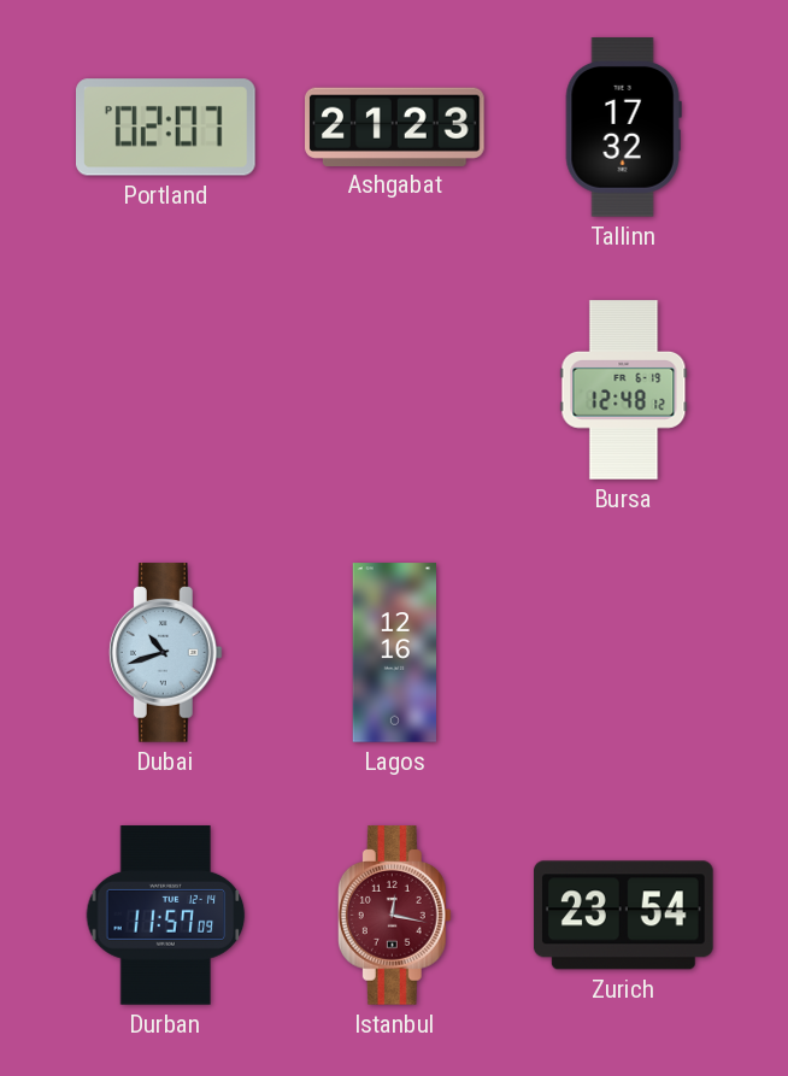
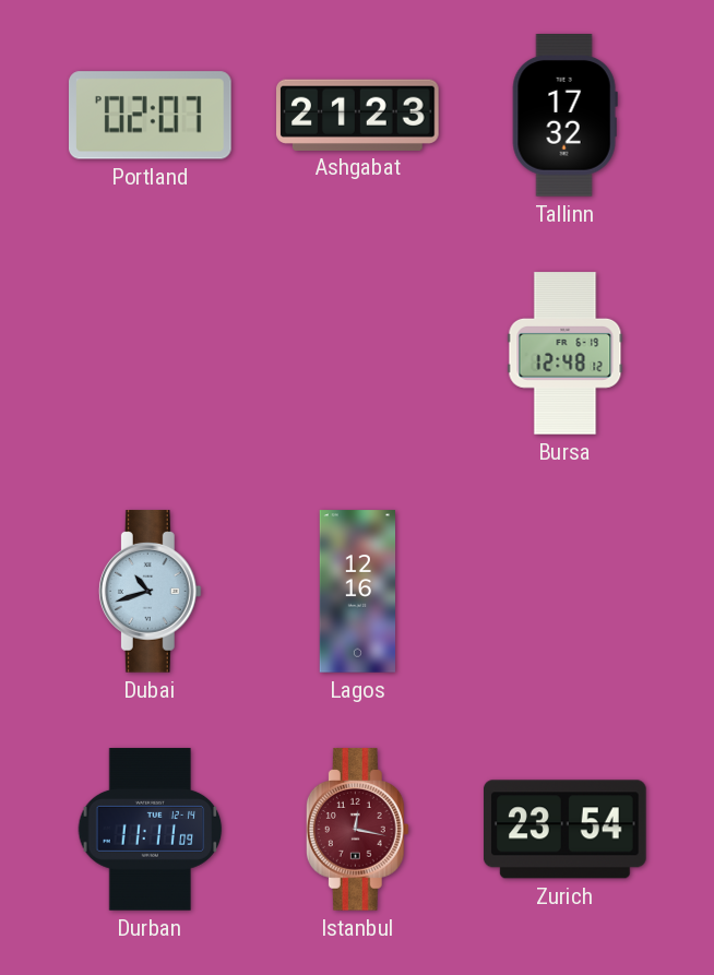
Durban: 11:57 -> 11:11 (151, 830)
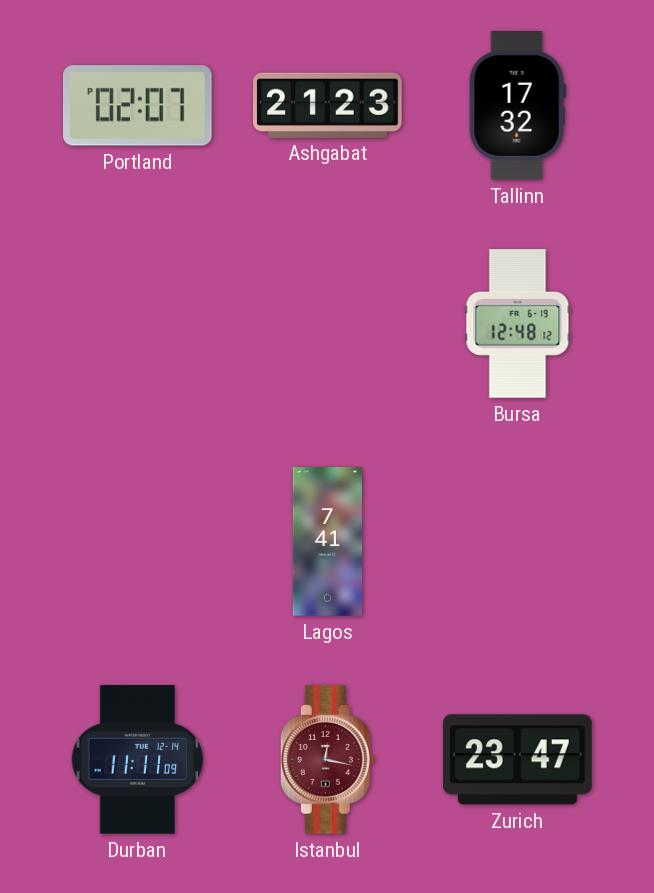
Dubai: 10:42 -> none (150, 592)
Lagos: 12:16 -> 7:41 (327, 542)
Zurich: 23:54 -> 23:47 (518, 760)
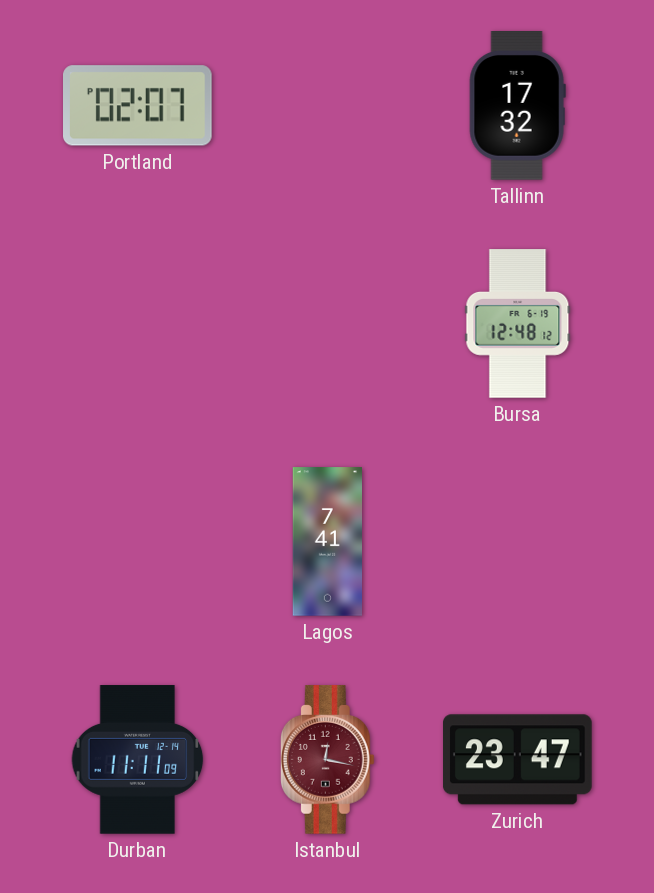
Ashgabat: 21:23 -> none (328, 105)
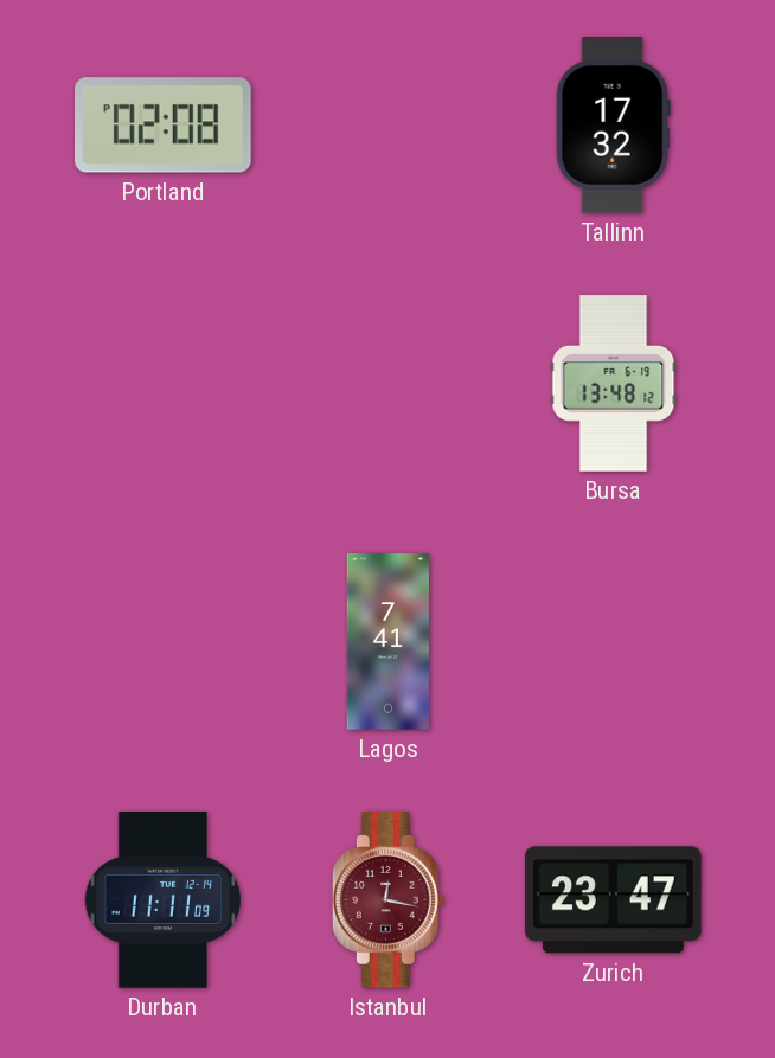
Portland: 02:07 -> 02:08 (164, 126)
Bursa: 12:48 -> 13:48 (614, 384)
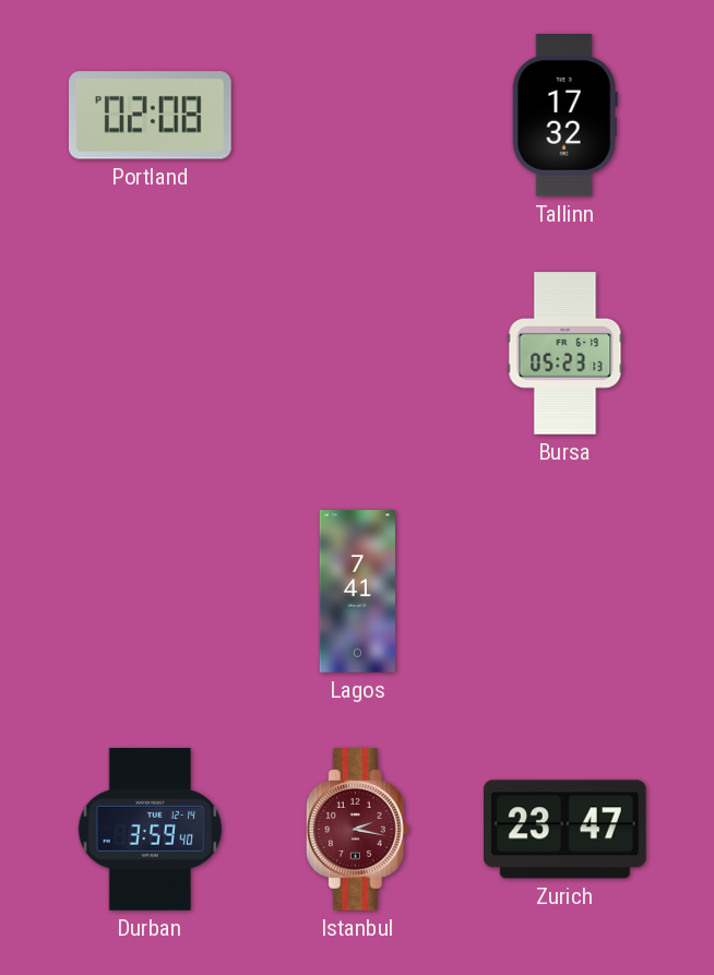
Bursa: 13:48 -> 05:23 (566, 354)
Durban: 11:11 -> 3:59 (151, 830)
Istanbul: 12:17 -> 2:17 (357, 830)
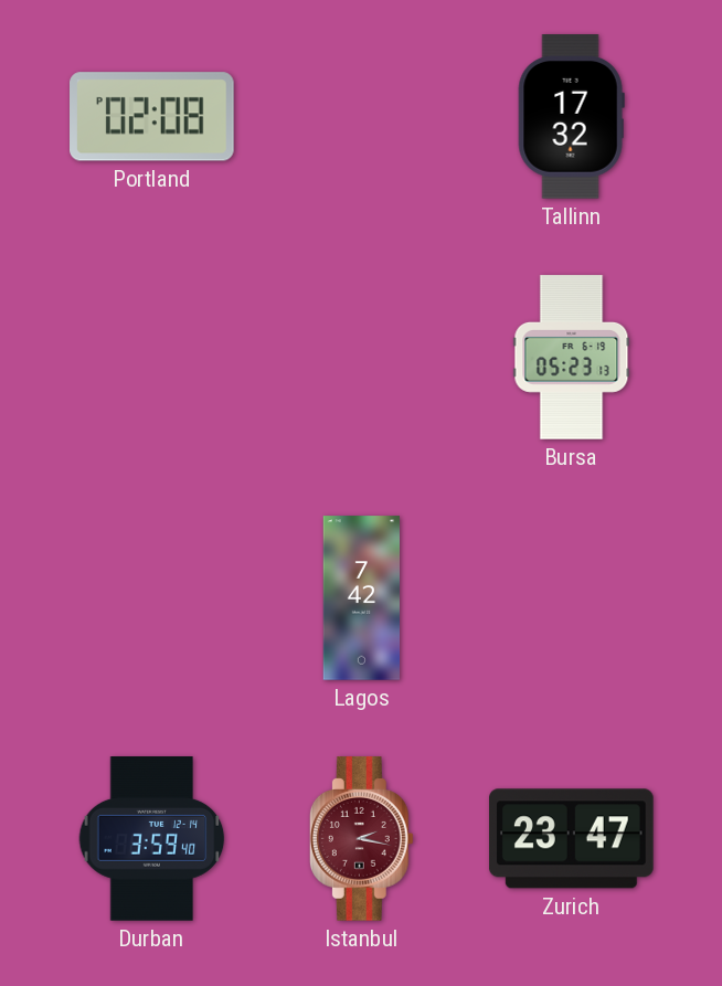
Lagos: 7:41 -> 7:42 (361, 598)
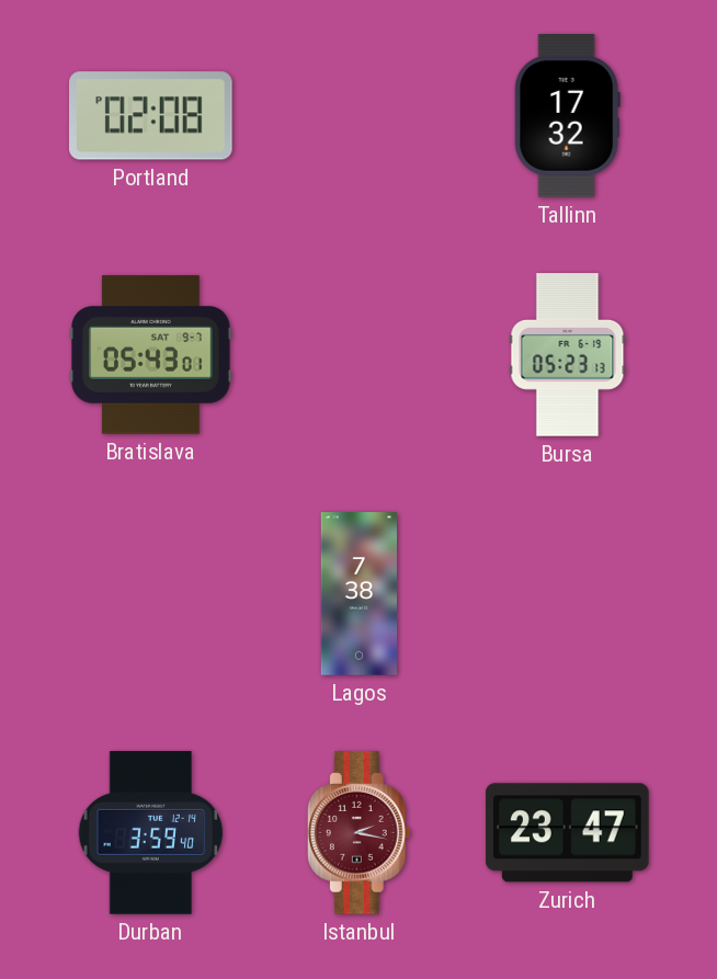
Bratislava: none -> 05:43 (151, 355)
Lagos: 7:42 -> 7:38 (358, 594)
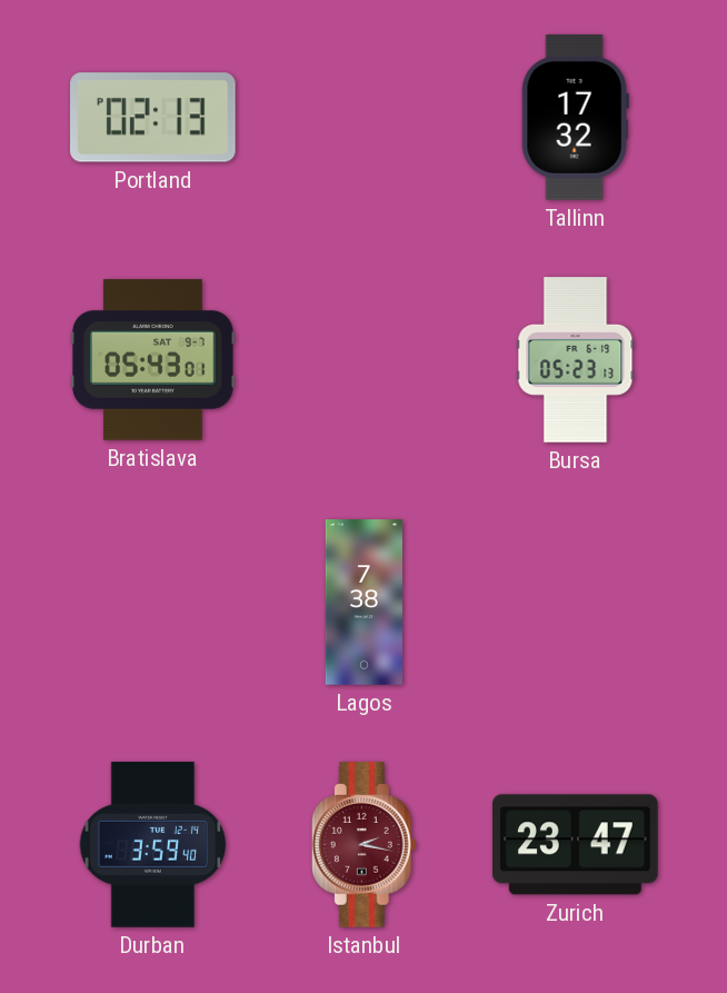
Portland: 02:08 -> 02:13 (153, 118)
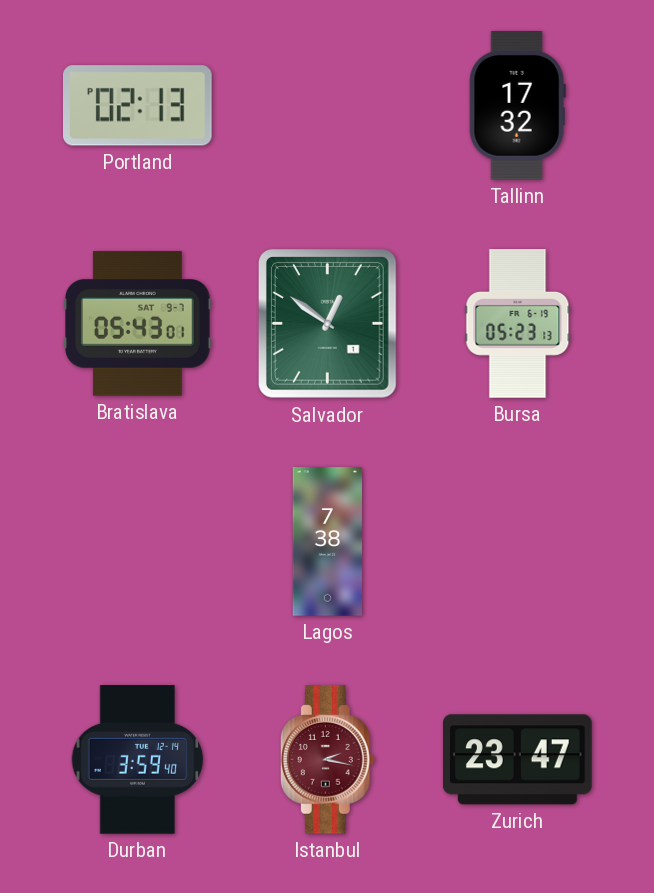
Salvador: none -> 12:51 (328, 324)
